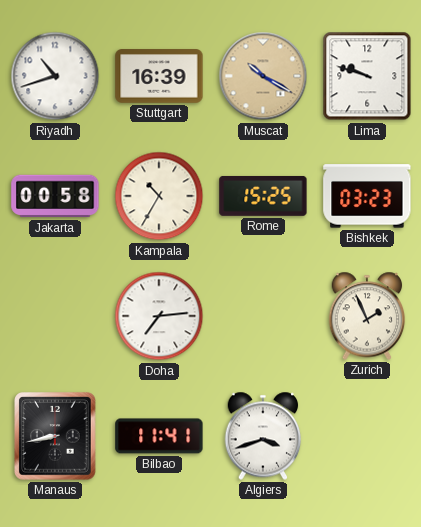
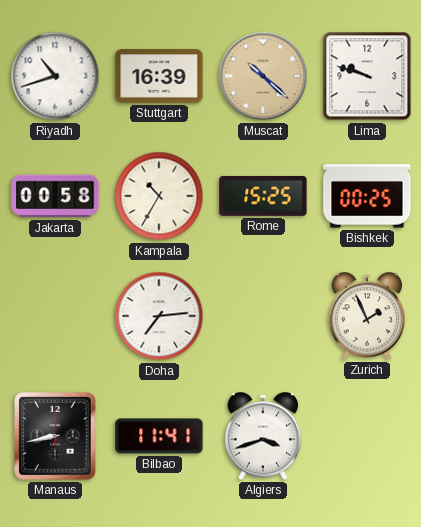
Muscat: 10:20 -> 10:22 (263, 76)
Bishkek: 03:23 -> 00:25 (367, 196)
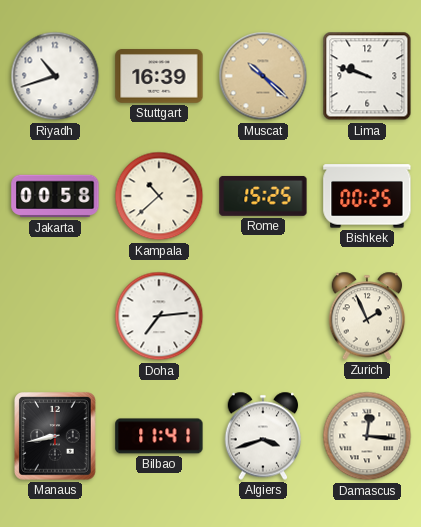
Kampala: 10:35 -> 10:38 (159, 196)
Damascus: none -> 12:16 (367, 436)
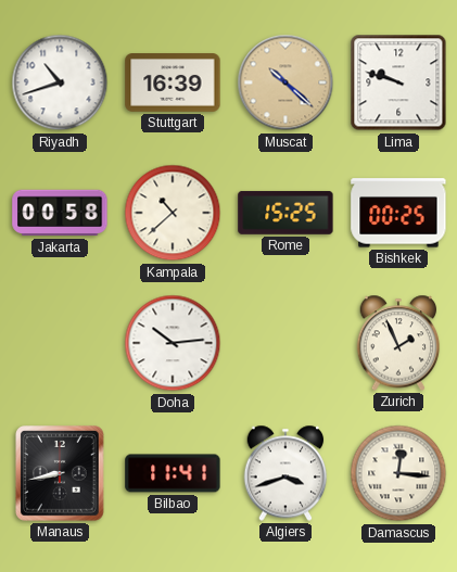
Doha: 7:14 -> 10:14 (173, 343)
